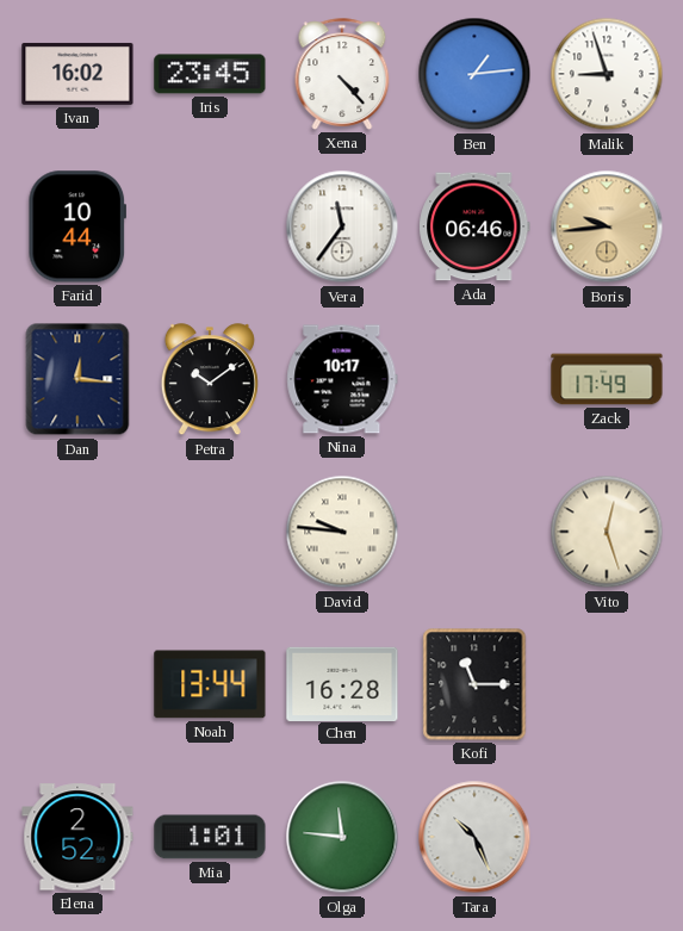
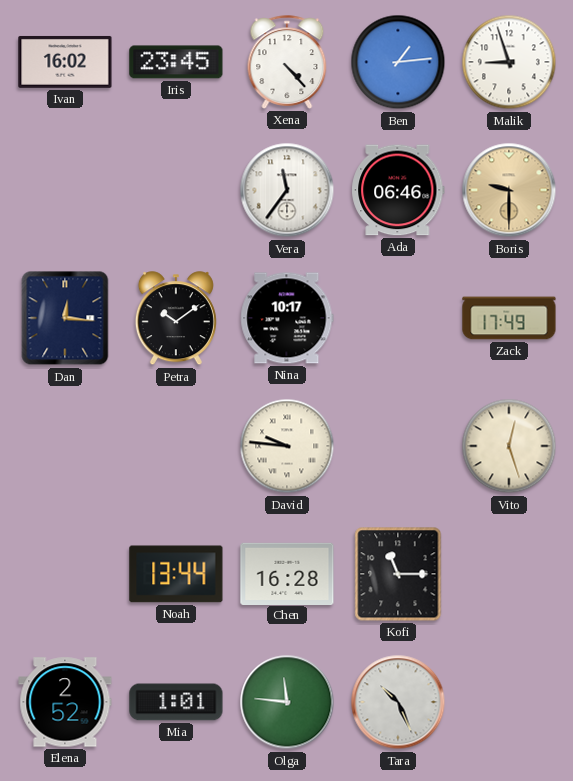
Farid: 10:44 -> none (76, 226)
Boris: 9:44 -> 9:30 (509, 190)
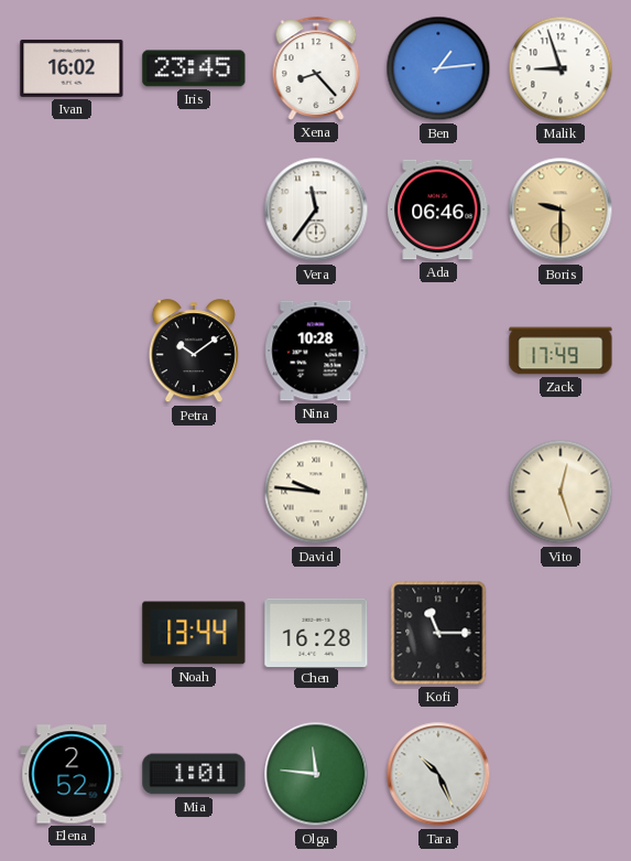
Xena: 4:23 -> 8:23 (316, 68)
Dan: 12:16 -> none (65, 318)
Nina: 10:17 -> 10:28 (316, 351)
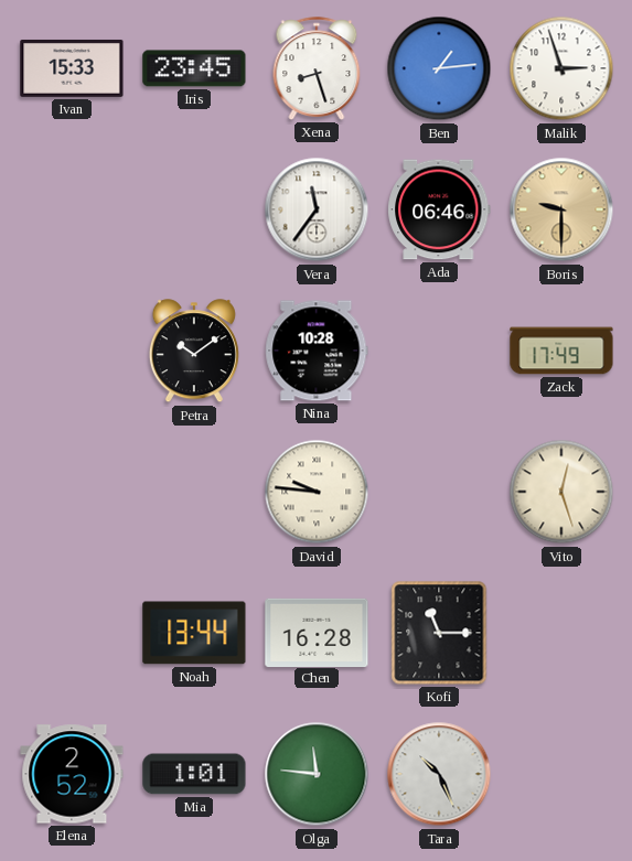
Ivan: 16:02 -> 15:33 (72, 68)
Xena: 8:23 -> 8:27 (317, 68)
Malik: 8:57 -> 2:57 (561, 68)
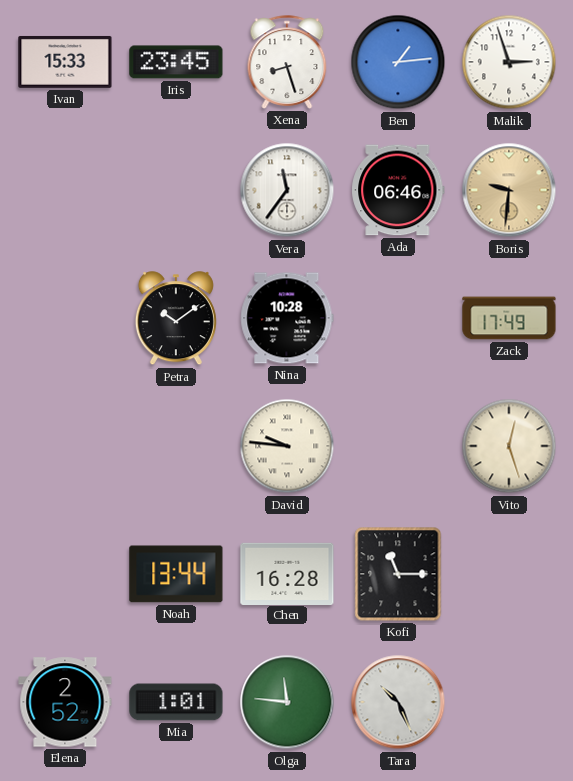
Boris: 9:30 -> 9:31 (509, 190)
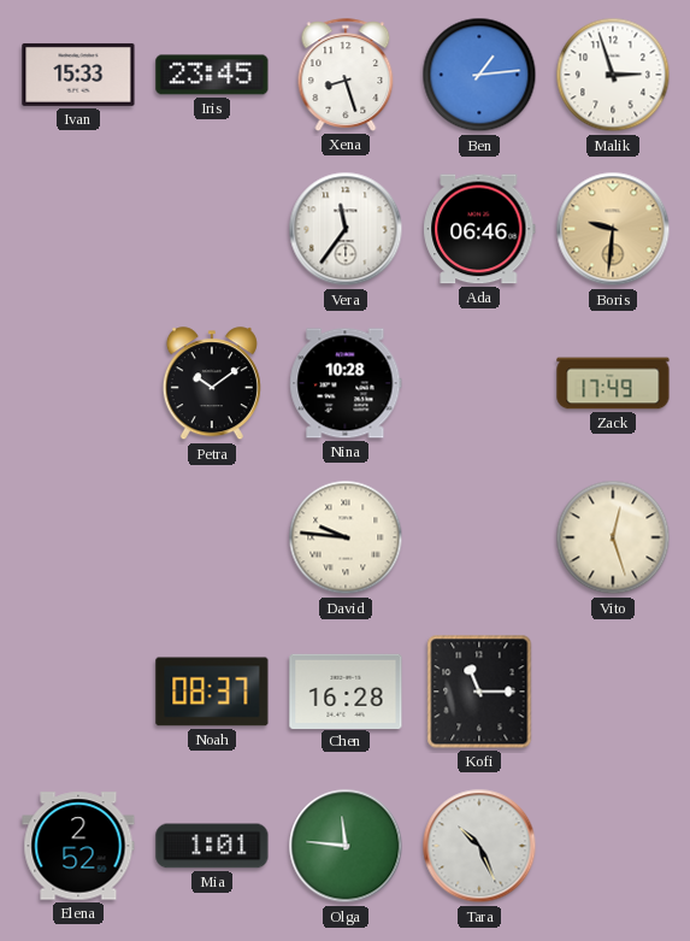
Noah: 13:44 -> 08:37 (212, 692)
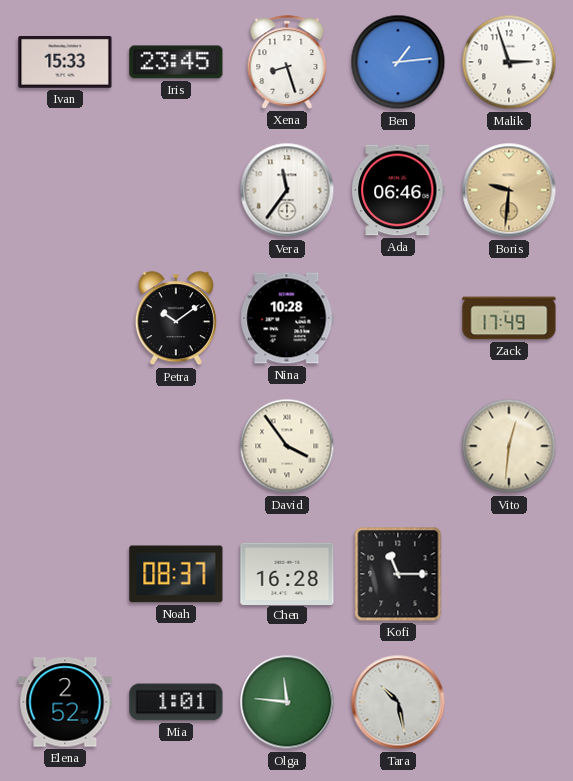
David: 9:46 -> 3:54 (287, 446)
Vito: 12:27 -> 12:31 (509, 446)
Tara: 10:26 -> 10:28 (398, 702)
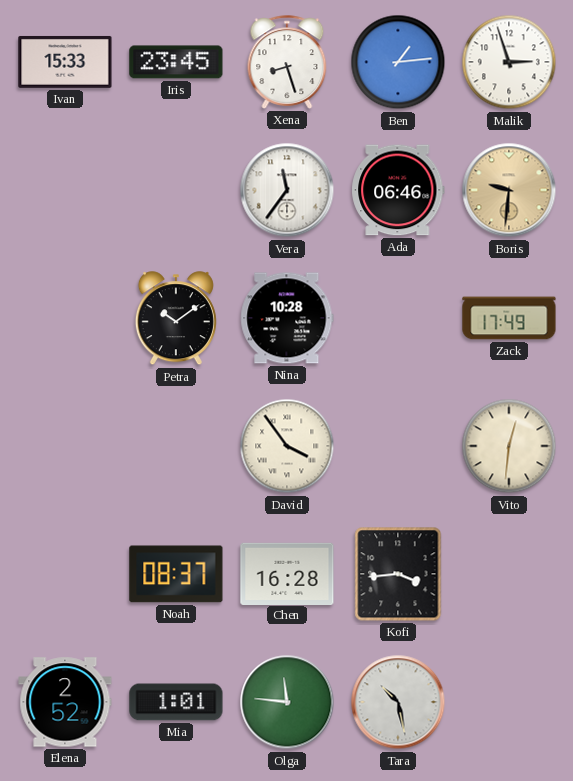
Kofi: 11:15 -> 3:44 (398, 574)
